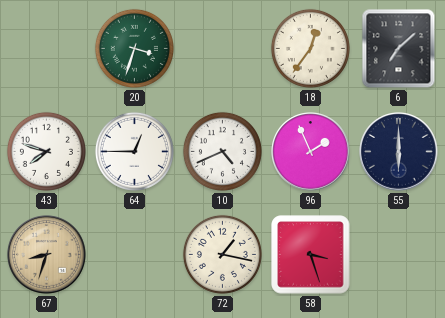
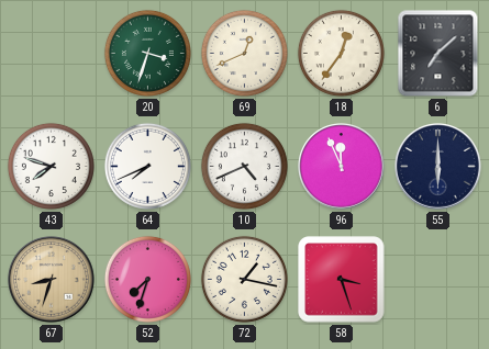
69: none -> 12:41 (244, 53)
64: 12:45 -> 7:41 (147, 166)
96: 1:56 -> 11:56 (342, 167)
52: none -> 7:33 (147, 279)
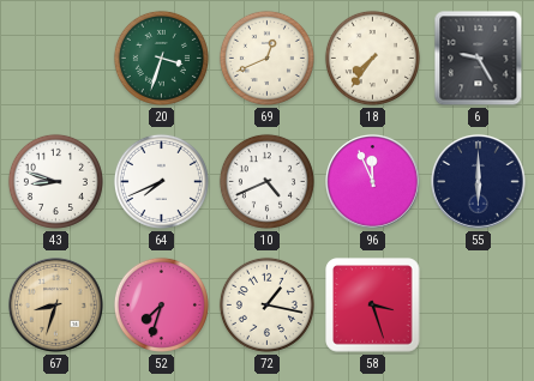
18: 12:36 -> 7:36 (372, 58)
6: 7:08 -> 9:25 (479, 59)
43: 7:48 -> 8:48 (55, 181)
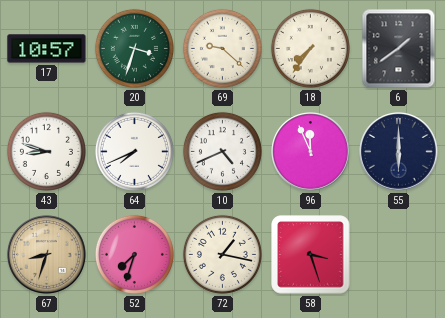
17: none -> 10:57 (47, 49)
69: 12:41 -> 9:22 (222, 48)
6: 9:25 -> 1:39 (399, 49)
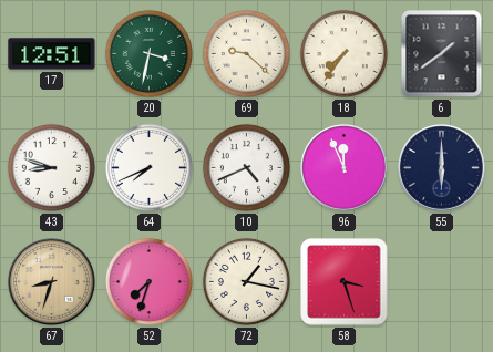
17: 10:57 -> 12:51 (52, 54)
20: 3:33 -> 3:32 (148, 53)
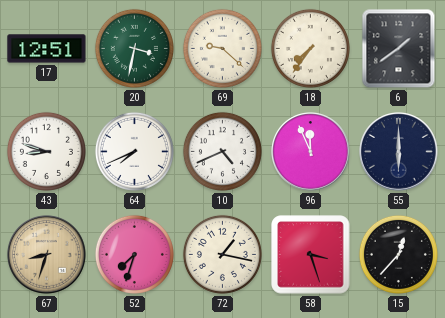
15: none -> 12:37 (398, 254)
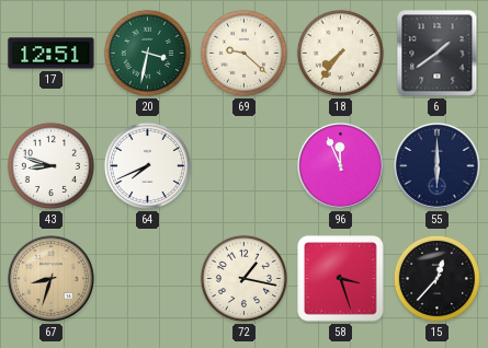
10: 4:41 -> none (222, 151)
52: 7:33 -> none (134, 254)
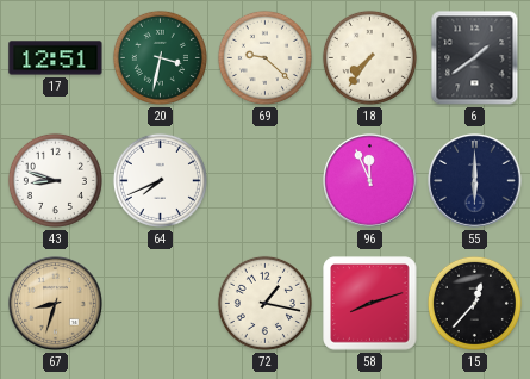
58: 3:27 -> 8:12 (370, 304)
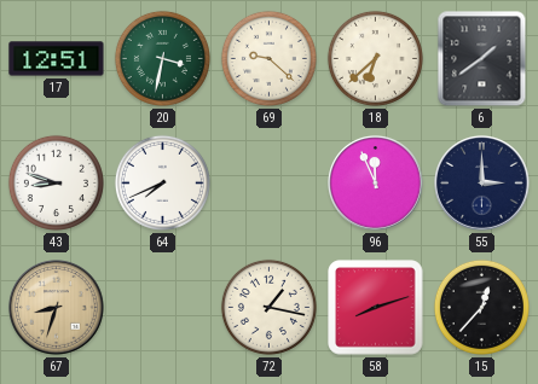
18: 7:36 -> 6:38 (375, 58)
55: 6:00 -> 3:00 (482, 184)
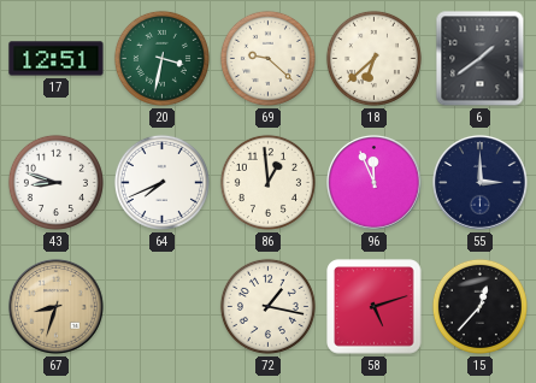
86: none -> 12:59 (267, 182)
58: 8:12 -> 5:12 (375, 307)
